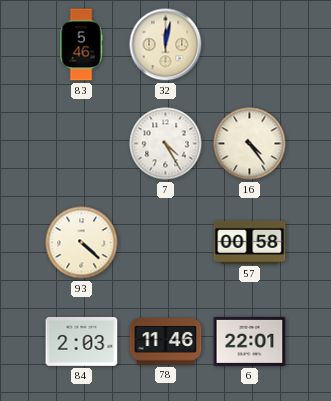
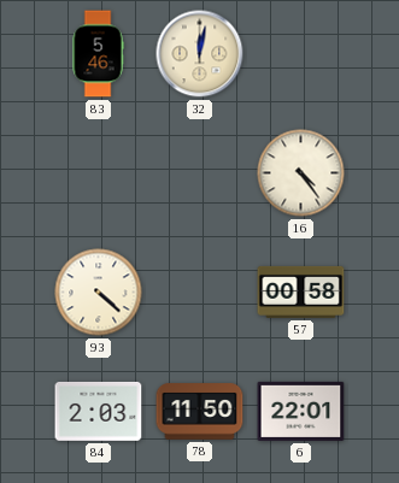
7: 4:25 -> none (166, 144)
78: 11:46 -> 11:50 (200, 412)
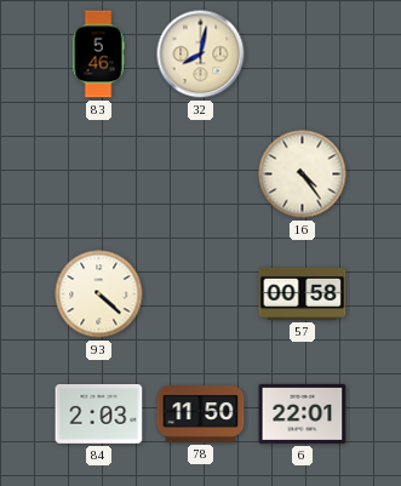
32: 12:02 -> 8:02 (201, 55)
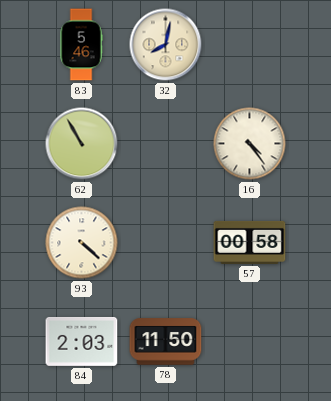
62: none -> 10:55 (82, 144)
6: 22:01 -> none (303, 413)
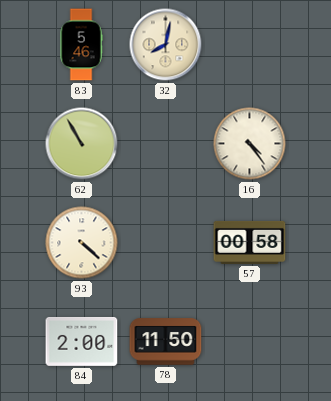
84: 2:03 -> 2:00 (82, 341)
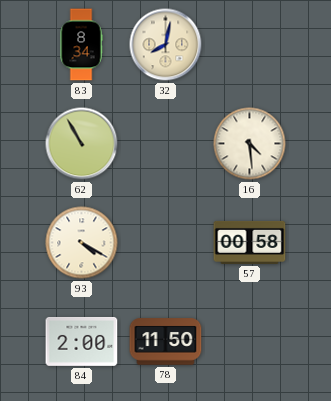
83: 5:46 -> 8:34 (81, 45)
16: 4:24 -> 4:29 (250, 144)
93: 4:22 -> 4:20 (82, 243)
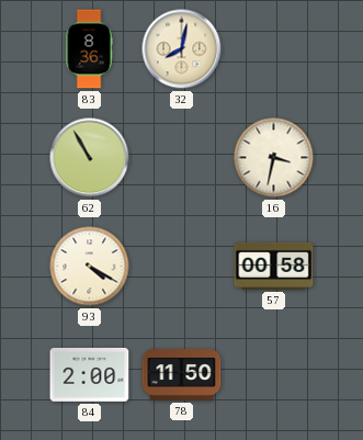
83: 8:34 -> 8:36 (89, 49)
16: 4:29 -> 3:32 (274, 158)
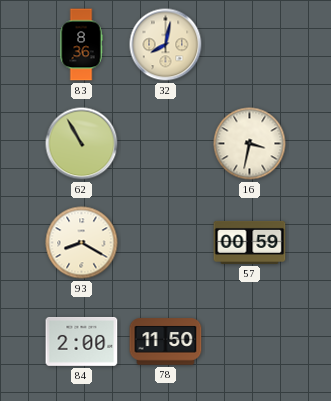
93: 4:20 -> 8:20 (82, 243)
57: 00:58 -> 00:59 (250, 242)
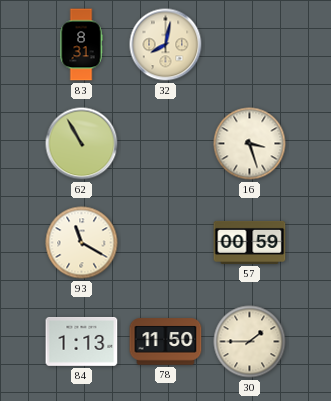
83: 8:36 -> 8:31 (81, 45)
16: 3:32 -> 3:27 (250, 144)
93: 8:20 -> 11:20 (82, 243)
84: 2:00 -> 1:13 (82, 341)
30: none -> 1:45 (250, 342)
